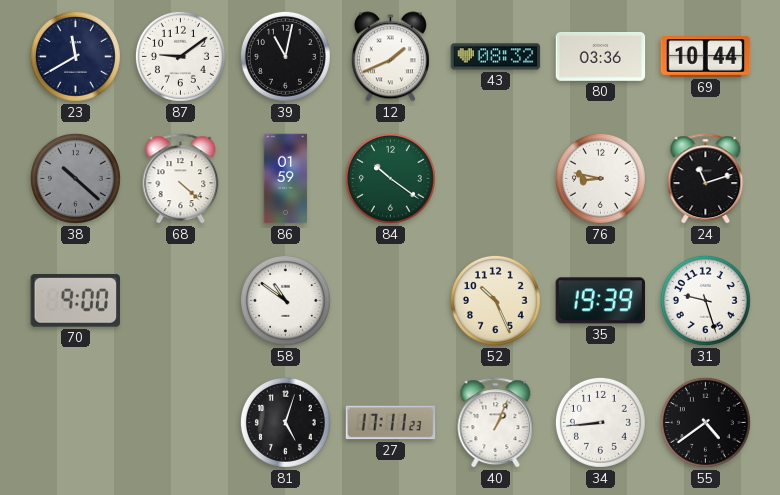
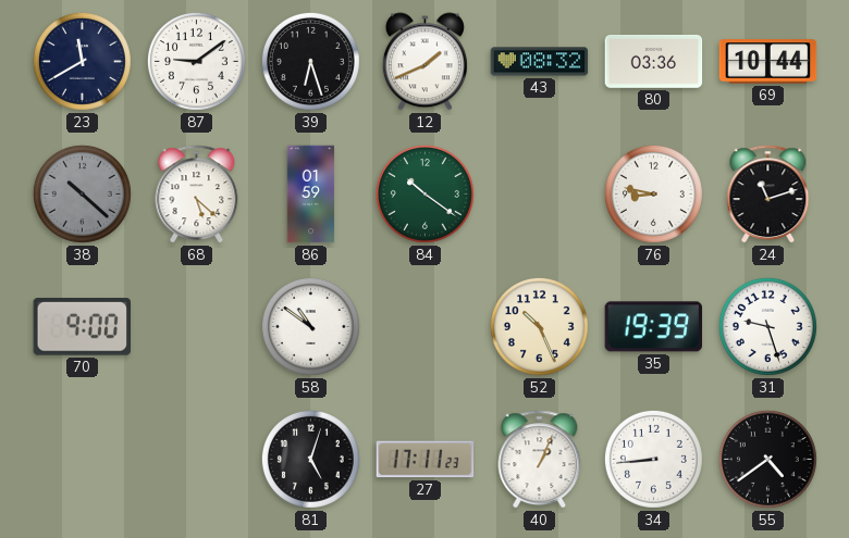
39: 11:02 -> 6:27 (310, 61)
68: 4:22 -> 5:22 (197, 195)
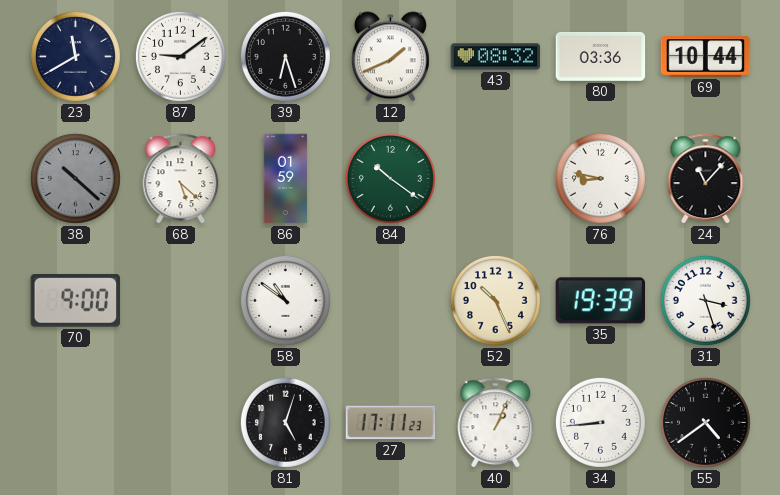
24: 11:12 -> 11:07 (706, 179)
31: 9:27 -> 3:27 (705, 300)
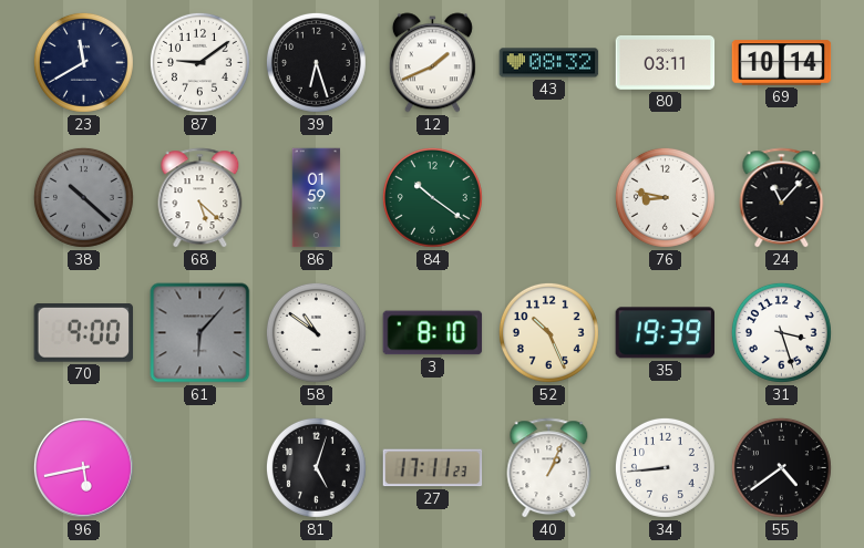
80: 03:36 -> 03:11 (666, 63)
69: 10:44 -> 10:14 (782, 63)
61: none -> 6:07 (200, 333)
3: none -> 8:10 (433, 333)
96: none -> 5:43 (83, 467)
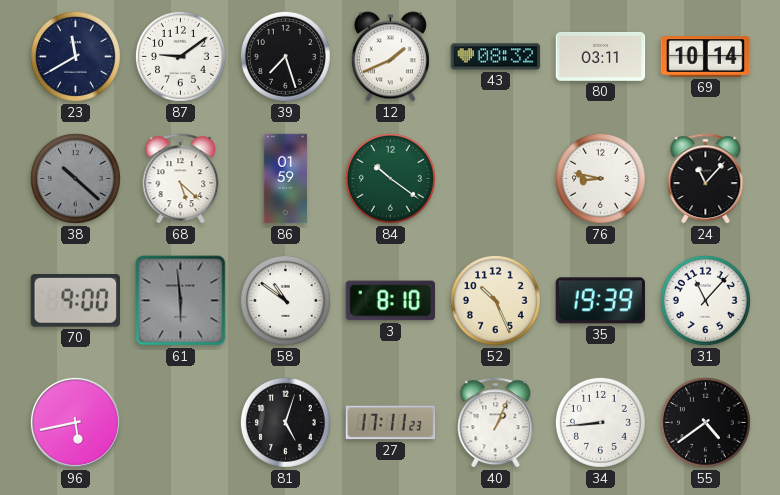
39: 6:27 -> 7:27 (285, 56)
61: 6:07 -> 5:59 (181, 301)
31: 3:27 -> 11:07 (705, 300)
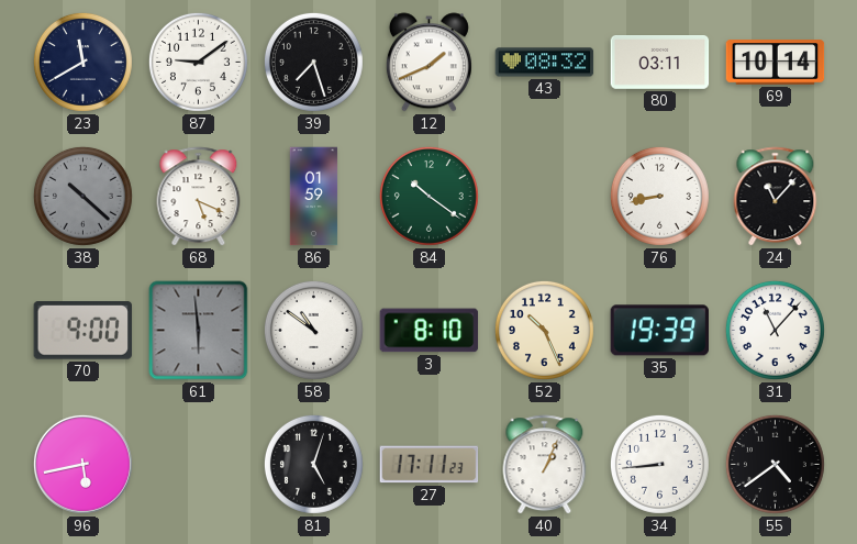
68: 5:22 -> 5:19 (199, 197)
76: 8:47 -> 8:43 (659, 196)
